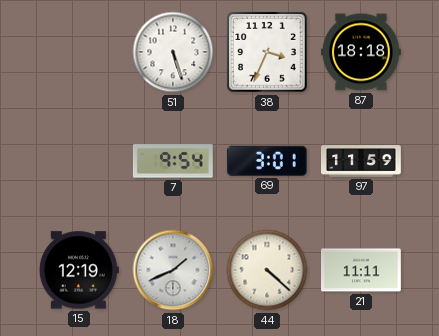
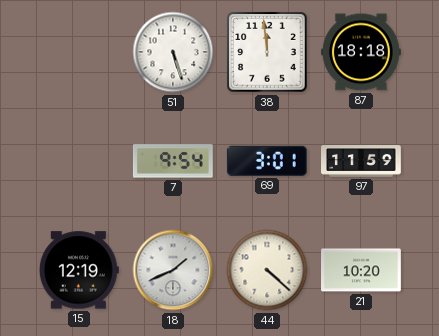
38: 3:34 -> 11:59 (267, 52)
21: 11:11 -> 10:20 (362, 270)
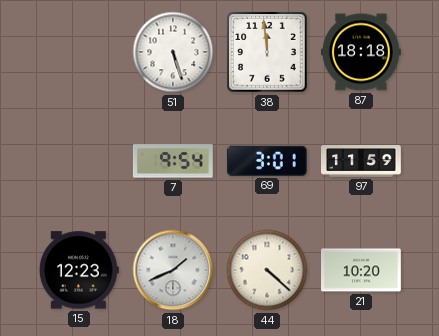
15: 12:19 -> 12:23 (79, 270)
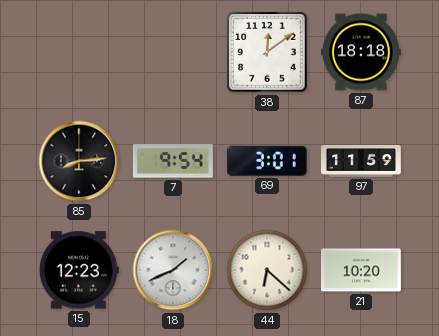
51: 5:27 -> none (173, 52)
38: 11:59 -> 12:09 (267, 52)
85: none -> 8:14 (79, 161)
44: 4:22 -> 6:22 (267, 270)
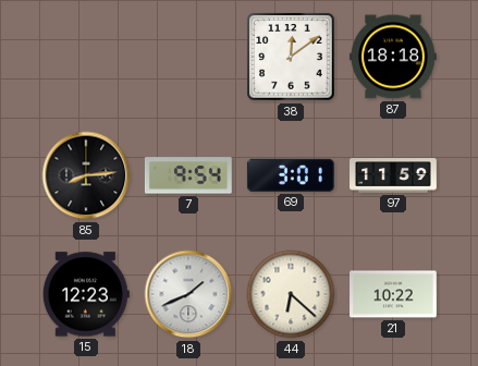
21: 10:20 -> 10:22 (394, 294)
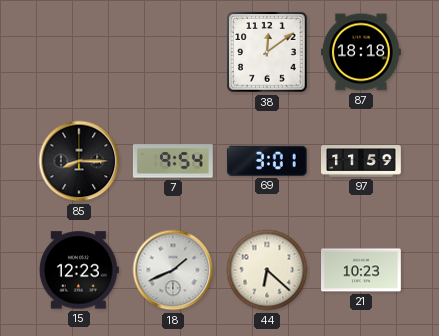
85: 8:14 -> 8:15 (79, 161)
21: 10:22 -> 10:23 (362, 270)
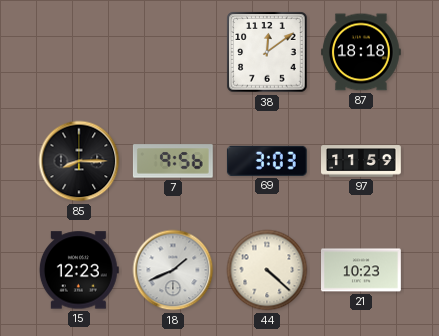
7: 9:54 -> 9:56 (173, 161)
69: 3:01 -> 3:03 (267, 161)
44: 6:22 -> 4:22 (267, 270)
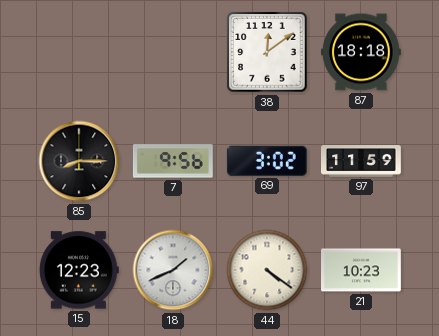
69: 3:03 -> 3:02 (267, 161)
44: 4:22 -> 4:21 (267, 270)
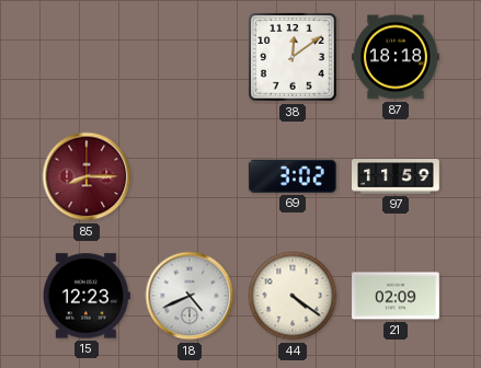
85 dial: black -> burgundy (87, 176)
7: 9:56 -> none (173, 161)
18: 1:41 -> 4:41 (190, 296)
21: 10:23 -> 02:09 (397, 296)
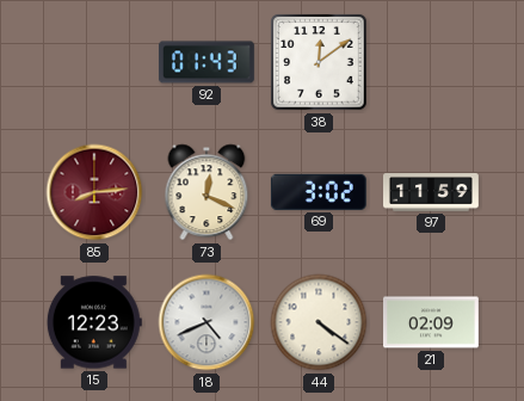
92: none -> 01:43 (208, 62)
87: 18:18 -> none (396, 57)
85: 8:15 -> 8:14 (94, 192)
73: none -> 12:19 (206, 192)
